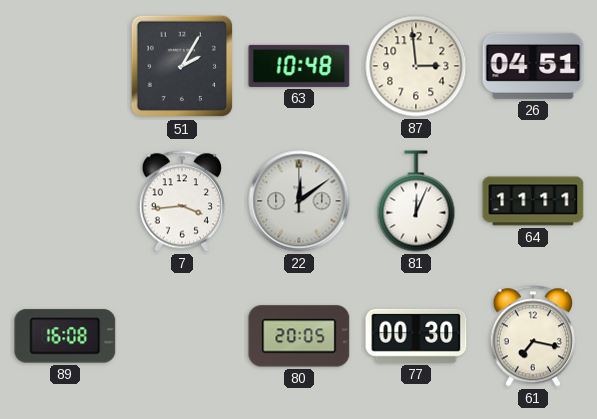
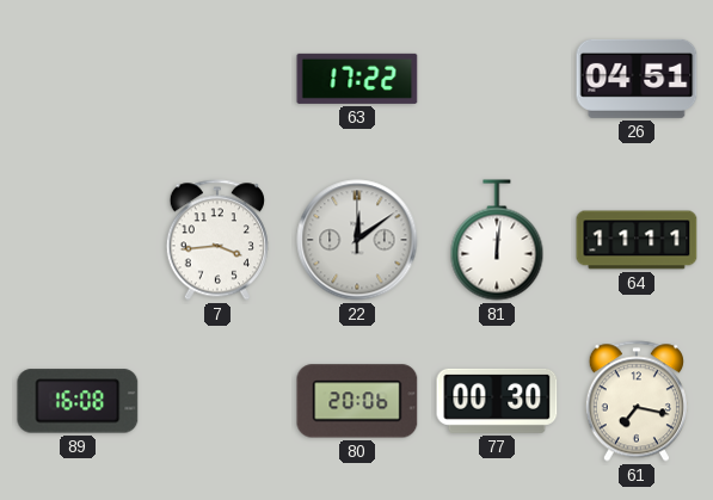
51: 2:05 -> none (182, 66)
63: 10:48 -> 17:22 (357, 79)
87: 2:59 -> none (416, 66)
81: 12:04 -> 12:01 (497, 240)
80: 20:05 -> 20:06 (357, 401)
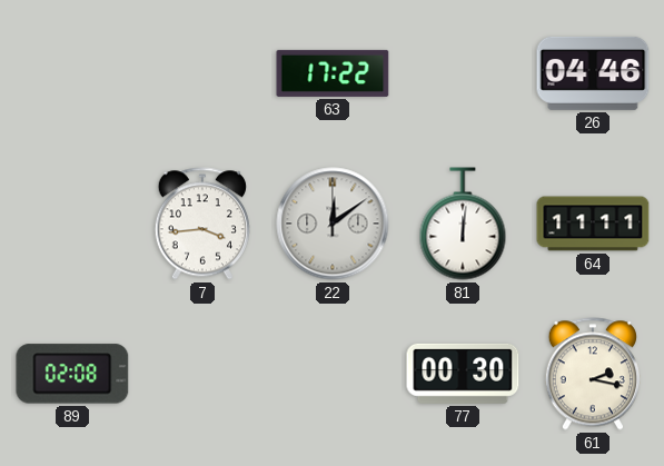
26: 04:51 -> 04:46 (593, 73)
89: 16:08 -> 02:08 (72, 374)
80: 20:06 -> none (357, 401)
61: 7:17 -> 2:17 (593, 374)
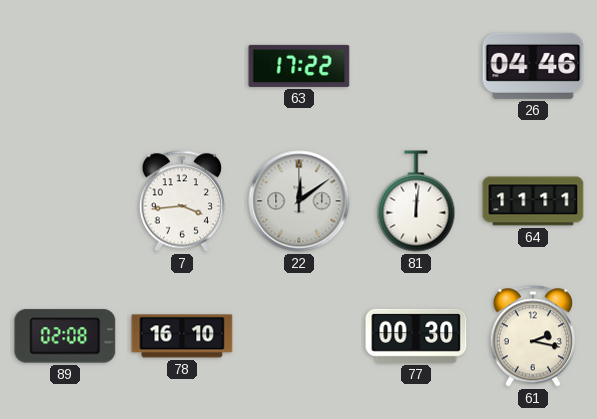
78: none -> 16:10 (182, 336)
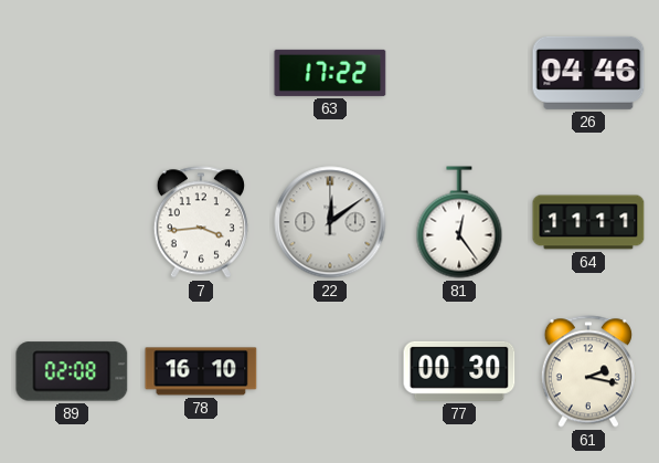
81: 12:01 -> 12:24 (459, 222)
